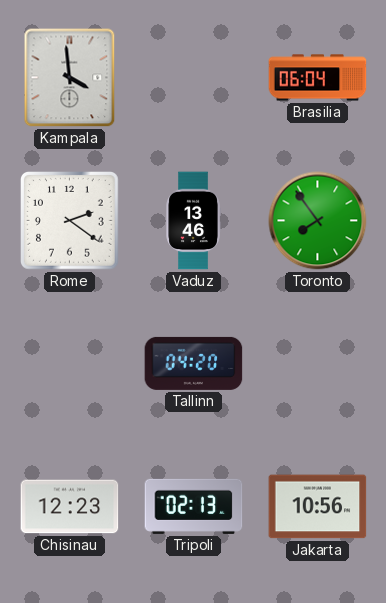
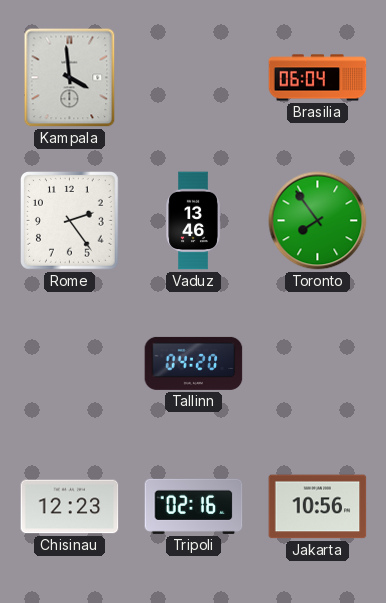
Rome: 2:21 -> 2:24 (70, 221)
Tripoli: 02:13 -> 02:16 (194, 506)
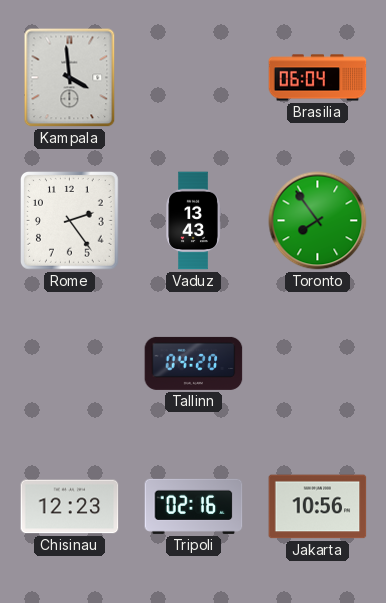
Vaduz: 13:46 -> 13:43 (193, 221)
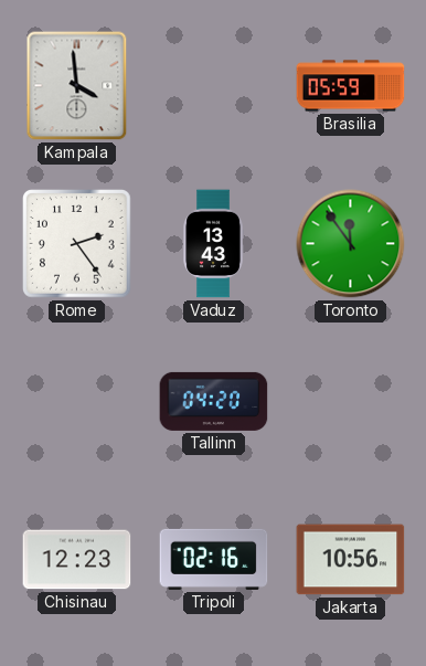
Brasilia: 06:04 -> 05:59 (351, 86)
Toronto: 7:54 -> 11:54 (351, 244)
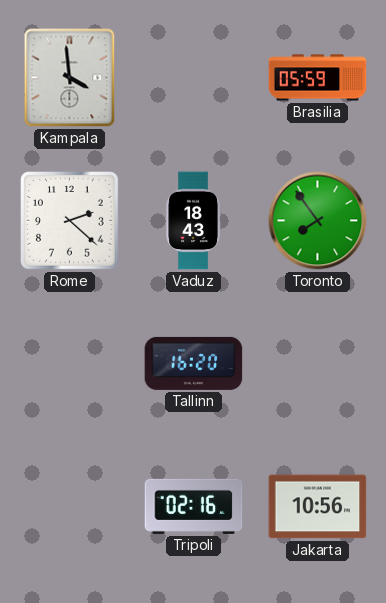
Rome: 2:24 -> 2:22 (70, 221)
Vaduz: 13:43 -> 18:43 (193, 221)
Toronto: 11:54 -> 7:54 (318, 221)
Tallinn: 04:20 -> 16:20 (194, 363)
Chisinau: 12:23 -> none (77, 560)
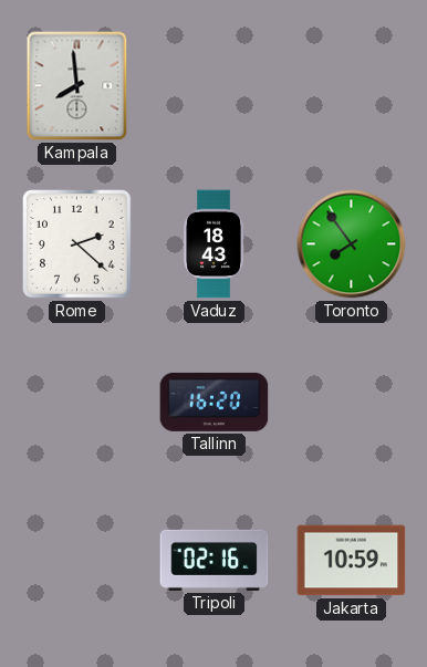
Kampala: 3:59 -> 7:59 (77, 86)
Brasilia: 05:59 -> none (318, 78)
Jakarta: 10:56 -> 10:59 (352, 561)
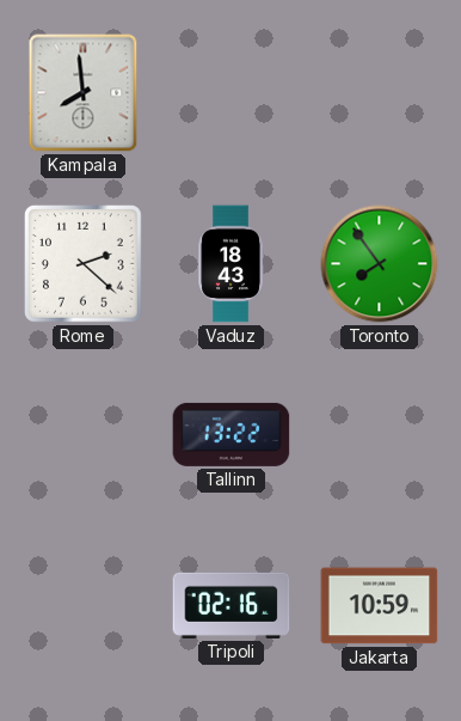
Tallinn: 16:20 -> 13:22 (232, 434)
